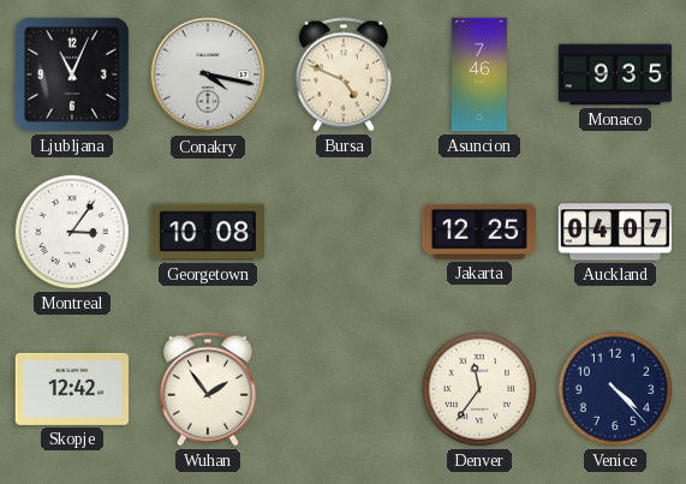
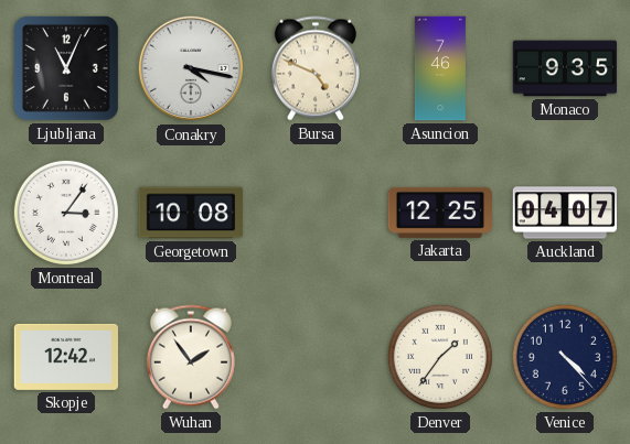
Denver: 11:36 -> 1:36 (440, 357)
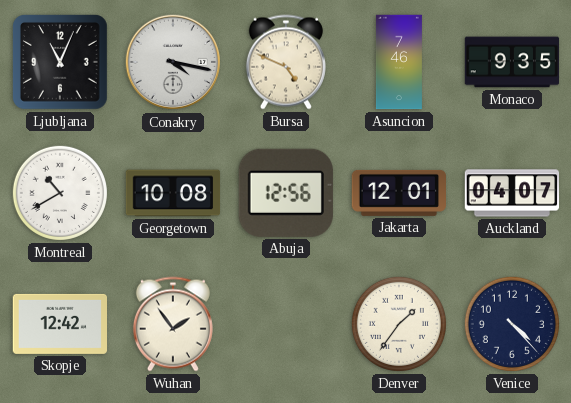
Montreal: 3:06 -> 10:40 (60, 193)
Abuja: none -> 12:56 (286, 193)
Jakarta: 12:25 -> 12:01 (398, 193)
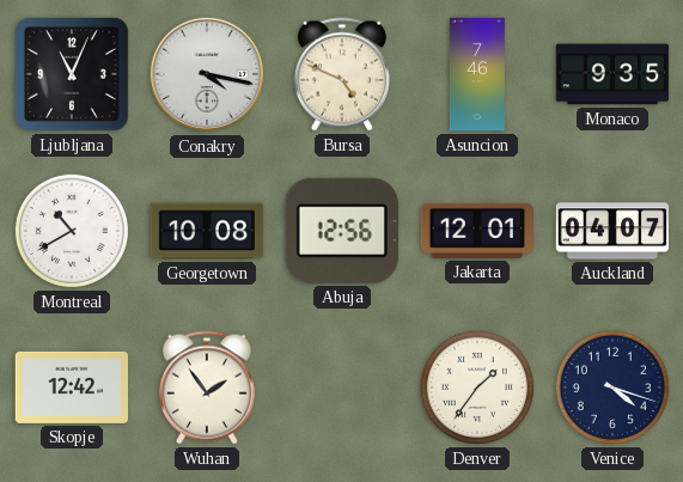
Venice: 4:23 -> 4:18 (612, 388)
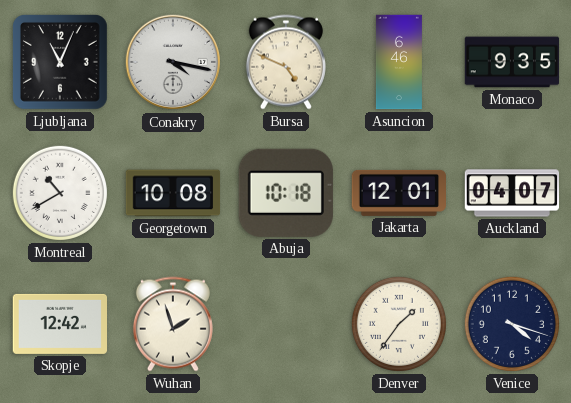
Asuncion: 7:46 -> 6:46 (399, 62)
Abuja: 12:56 -> 10:18 (286, 193)
Wuhan: 1:54 -> 1:57 (173, 324)
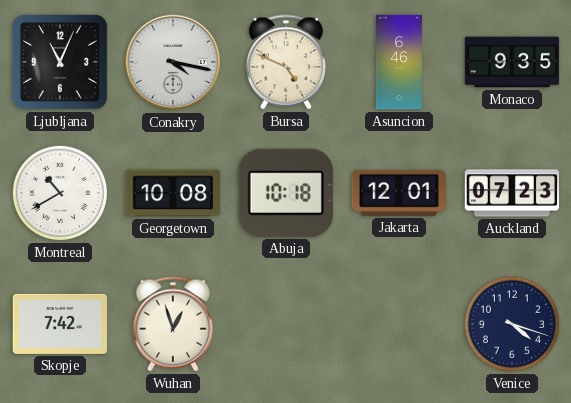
Auckland: 04:07 -> 07:23 (512, 193)
Skopje: 12:42 -> 7:42 (60, 324)
Wuhan: 1:57 -> 12:57 (173, 324)
Denver: 1:36 -> none (399, 324)
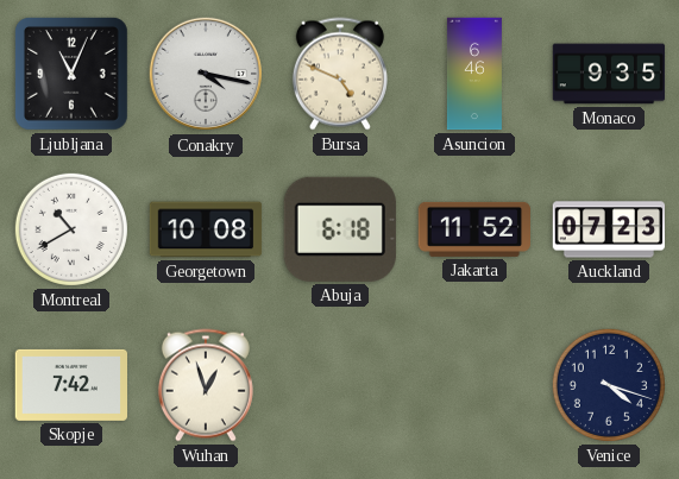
Abuja: 10:18 -> 6:18 (340, 229)
Jakarta: 12:01 -> 11:52 (473, 229)
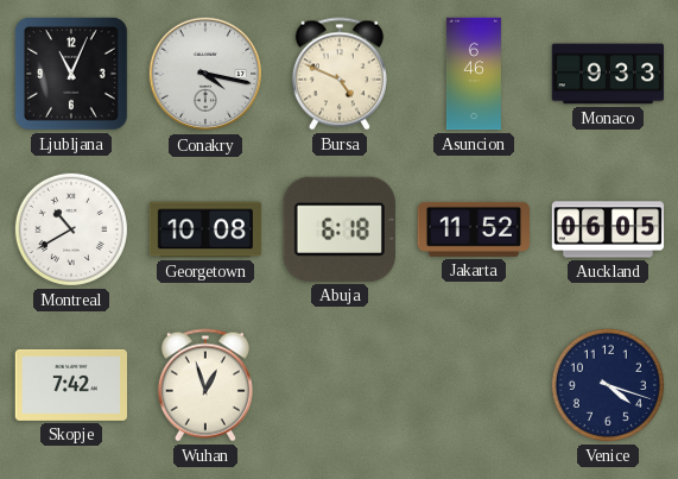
Monaco: 9:35 -> 9:33 (608, 74)
Auckland: 07:23 -> 06:05 (608, 229)
